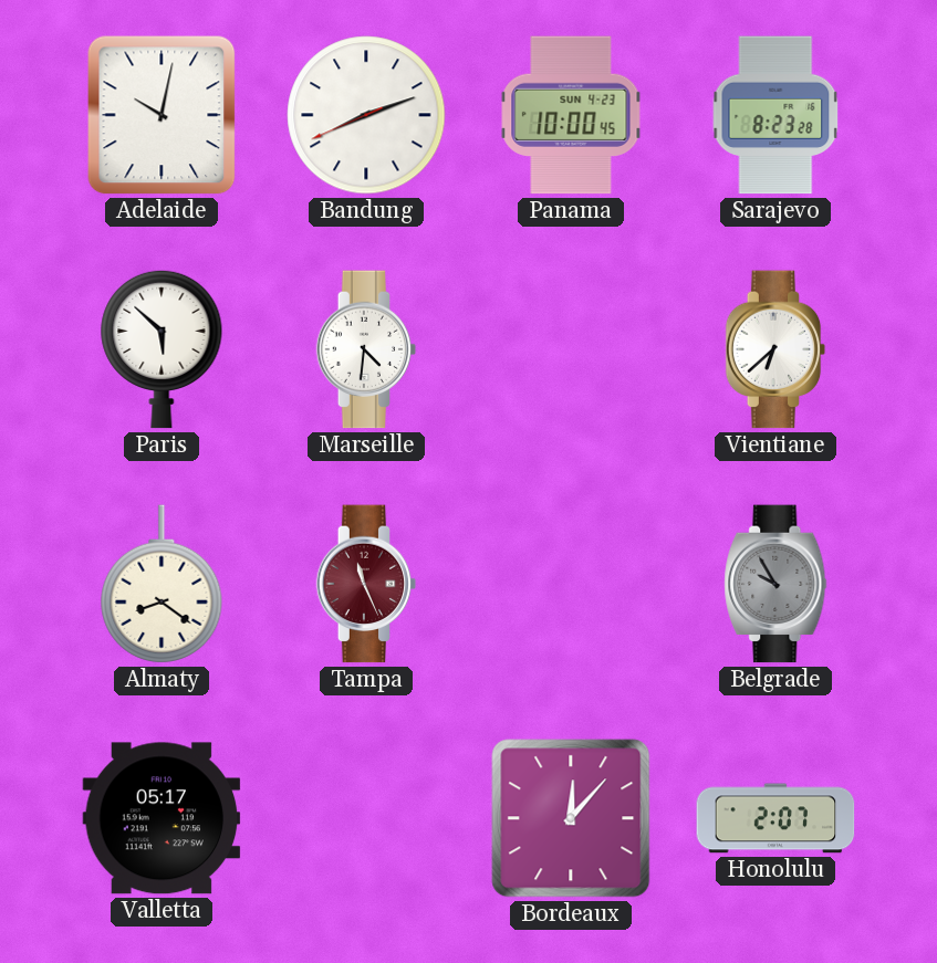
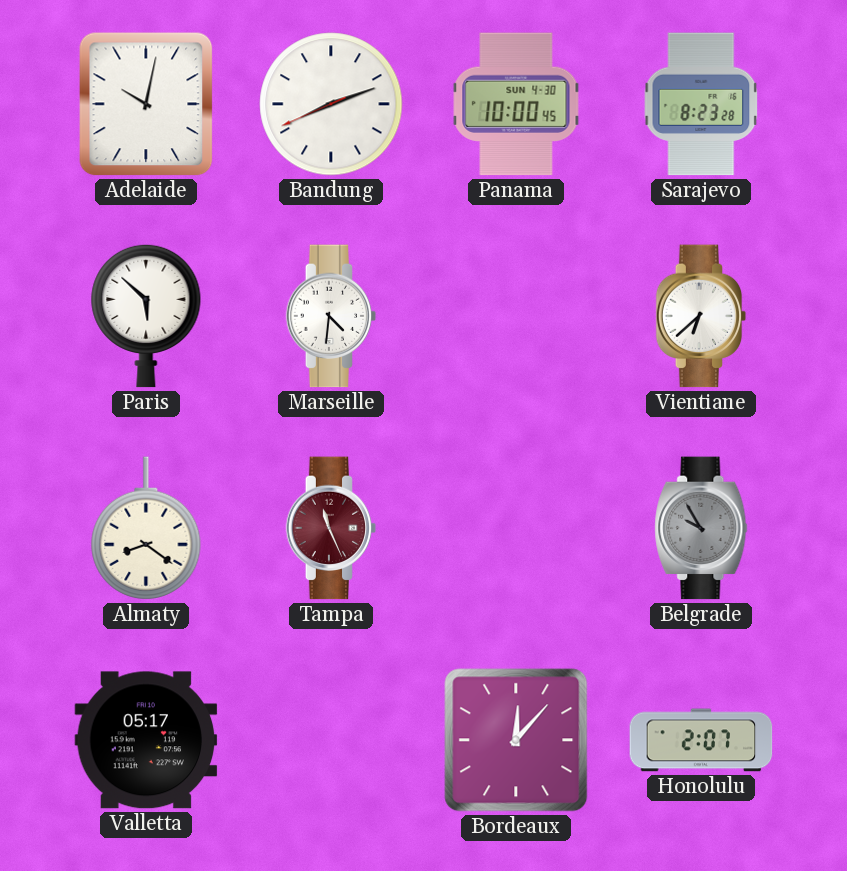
Panama date: SUN 4-23 -> SUN 4-30 (516, 104)
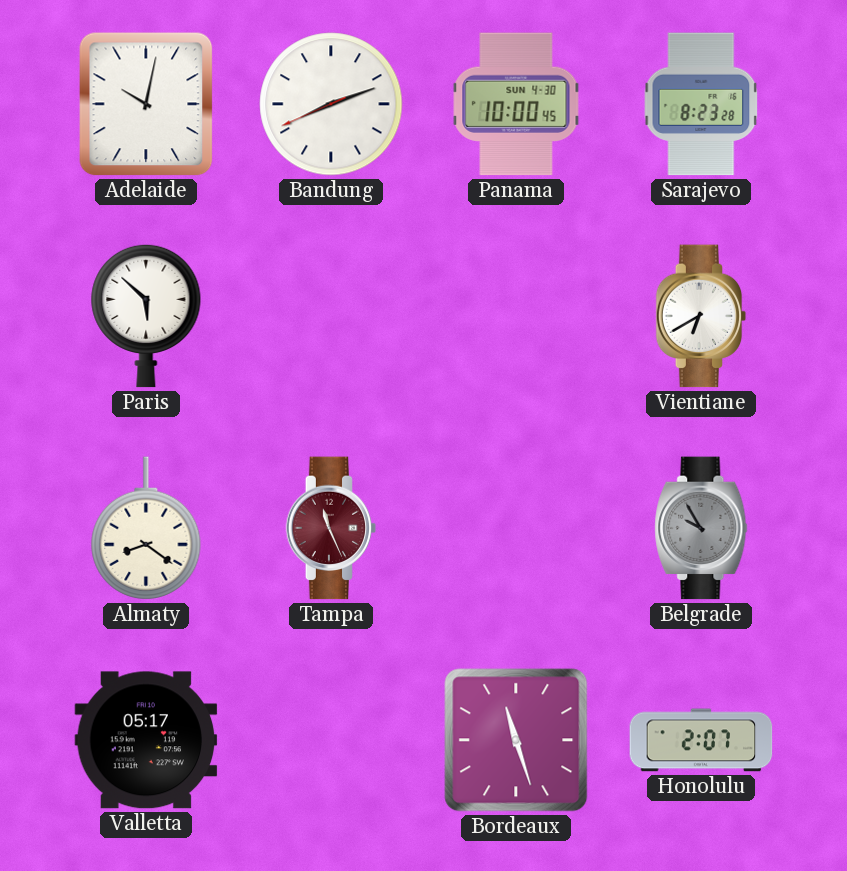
Marseille: 4:31 -> none (331, 316)
Vientiane: 6:38 -> 6:40 (701, 316)
Bordeaux: 12:07 -> 11:27 (516, 740)
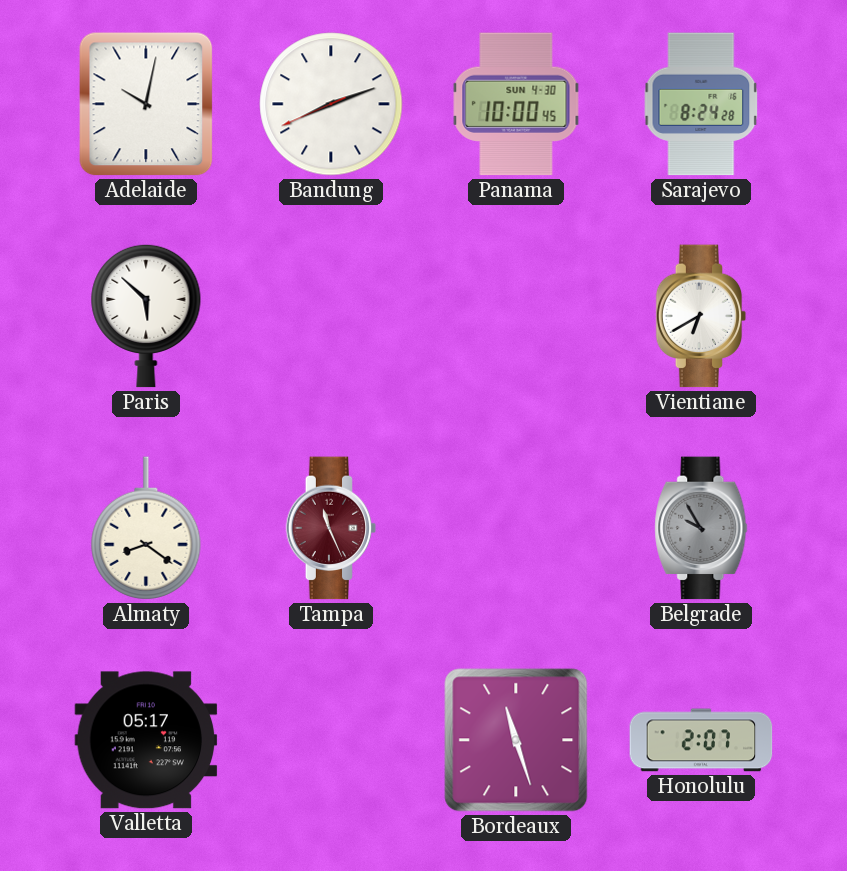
Sarajevo: 8:23 -> 8:24 (701, 104)
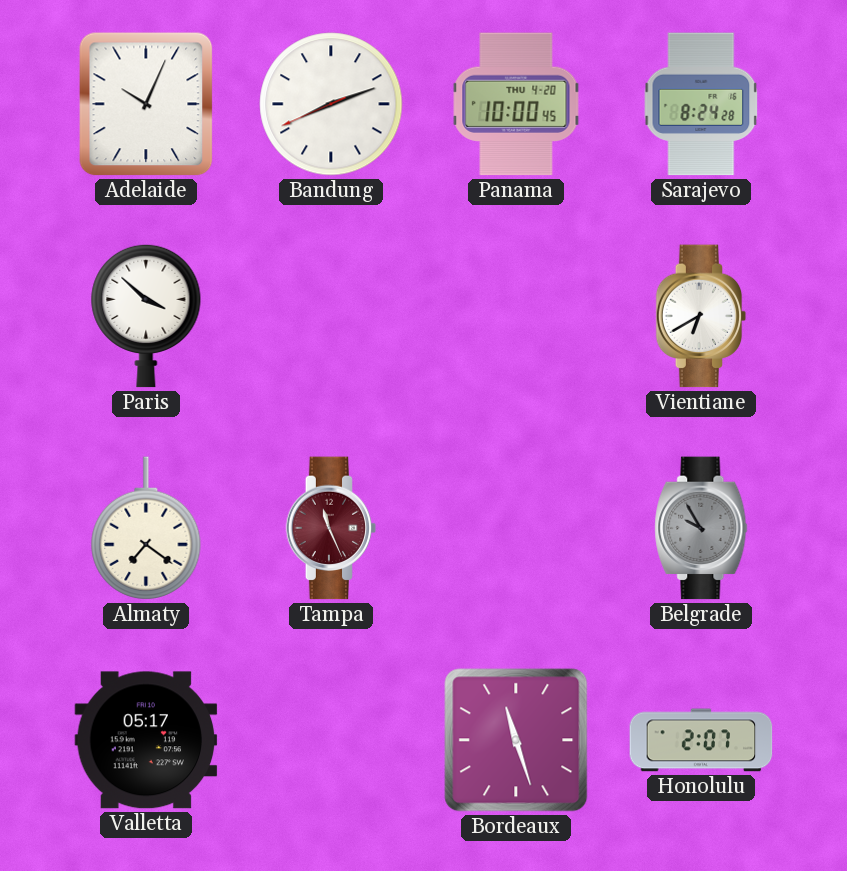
Adelaide: 10:02 -> 10:04 (146, 104)
Panama date: SUN 4-30 -> THU 4-20 (516, 104)
Paris: 5:52 -> 3:52 (146, 316)
Almaty: 8:21 -> 7:21 (146, 528)
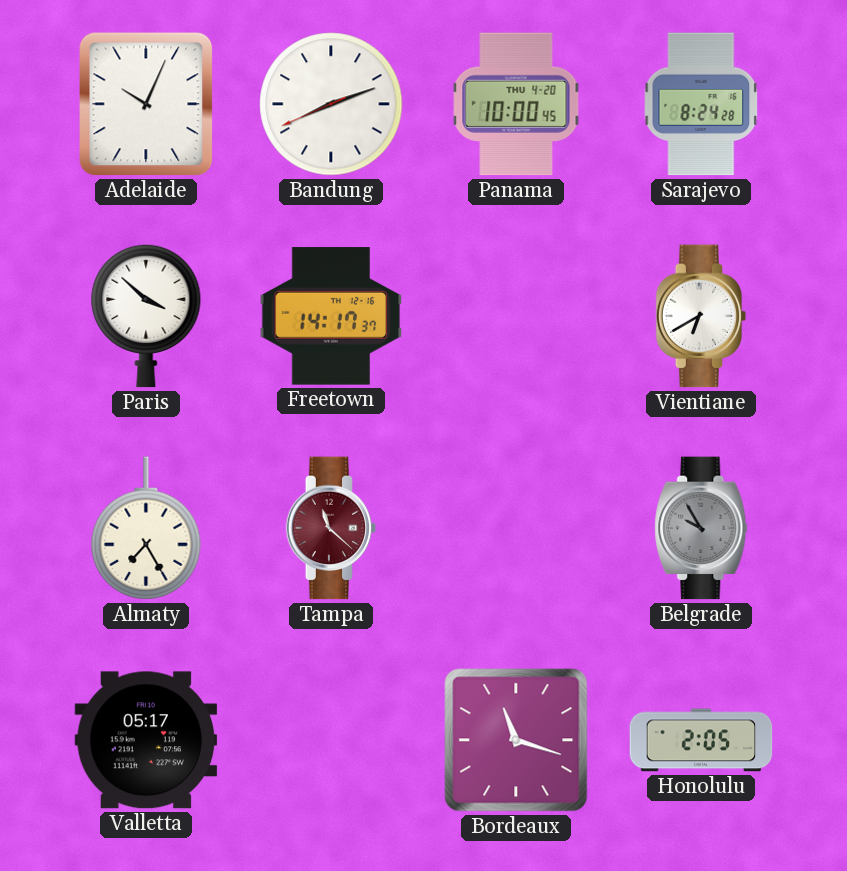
Freetown: none -> 14:17 (331, 316)
Almaty: 7:21 -> 7:25 (146, 528)
Tampa: 11:26 -> 11:22 (331, 528)
Bordeaux: 11:27 -> 11:18 (516, 740)
Honolulu: 2:07 -> 2:05 (701, 740)
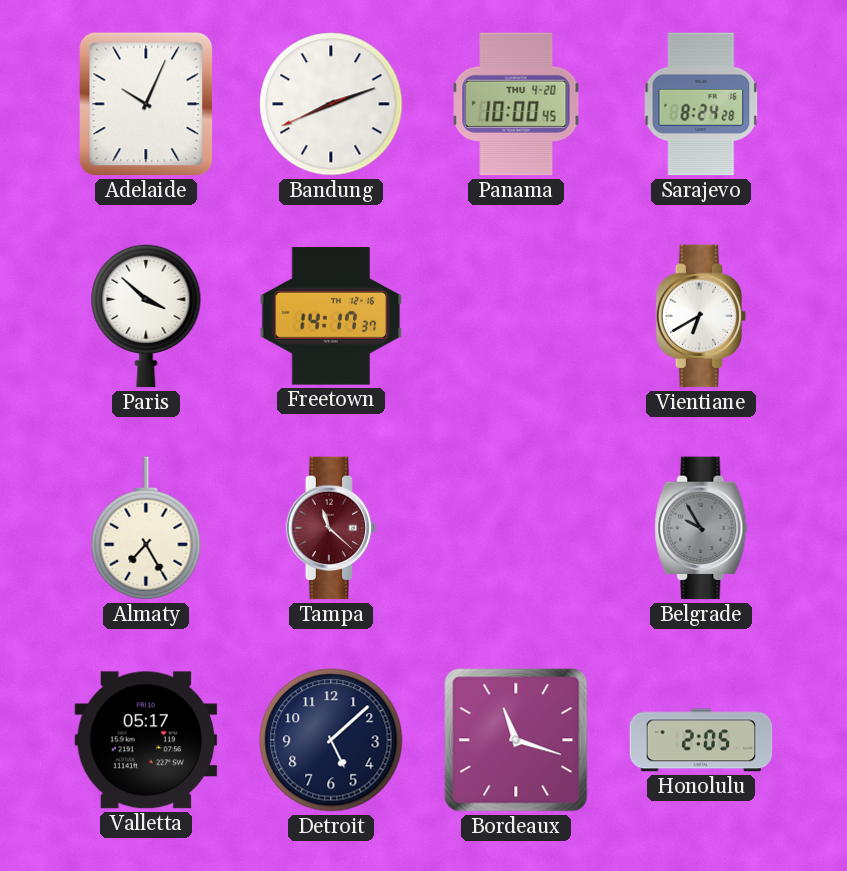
Detroit: none -> 5:08 (331, 740)
